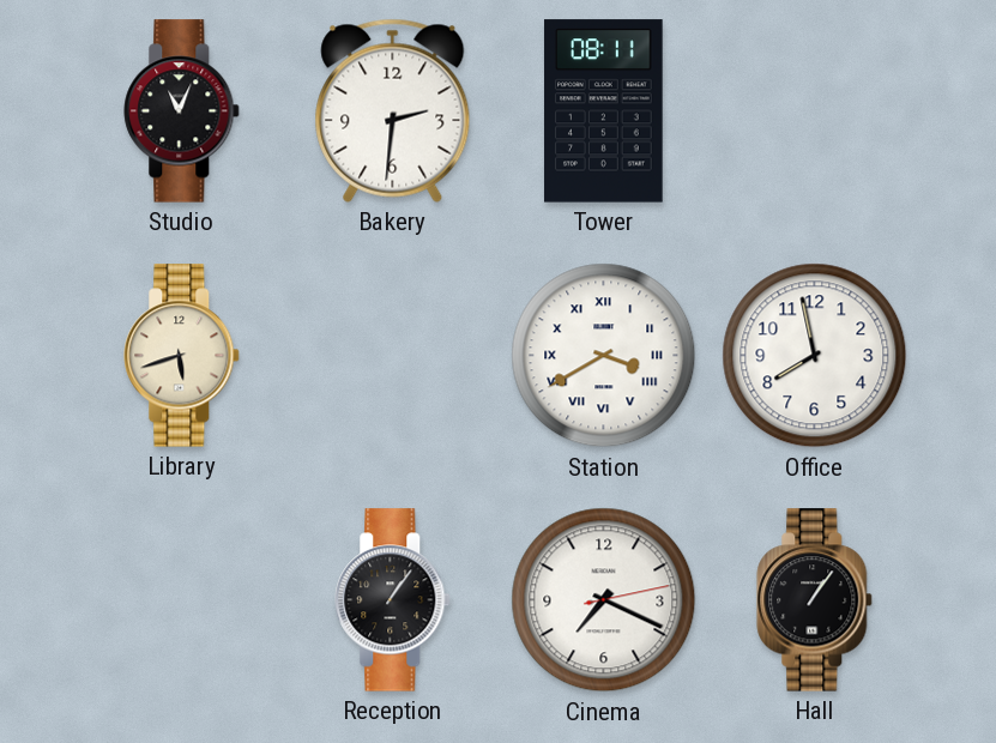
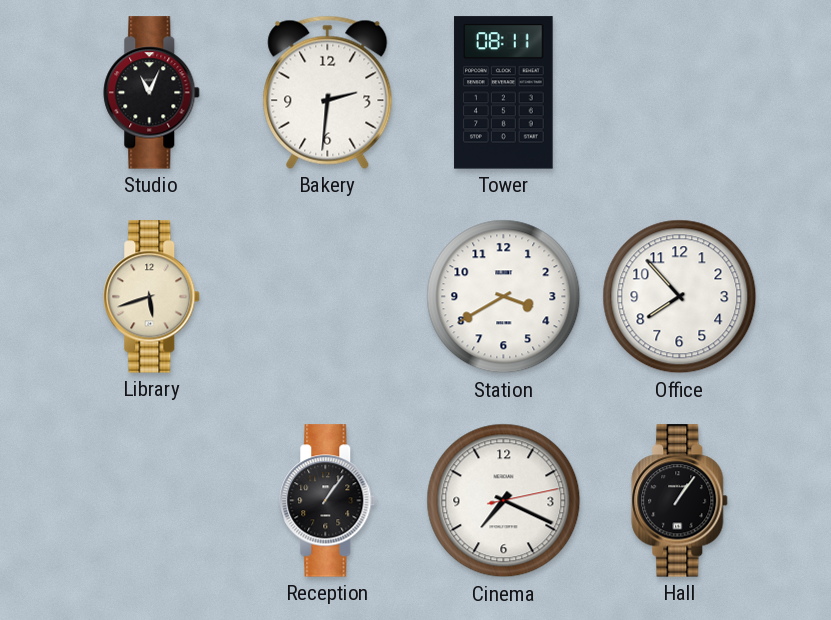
Station numerals: Roman -> Arabic (504, 297)
Office: 7:58 -> 7:53 (680, 297)
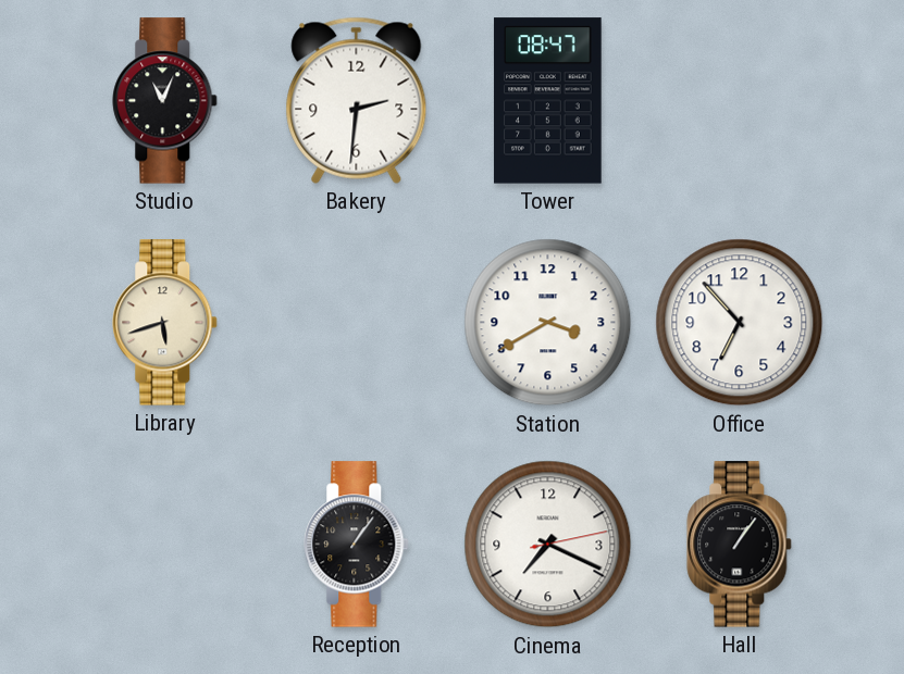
Tower: 08:11 -> 08:47 (548, 101)
Office: 7:53 -> 6:53 (740, 323)
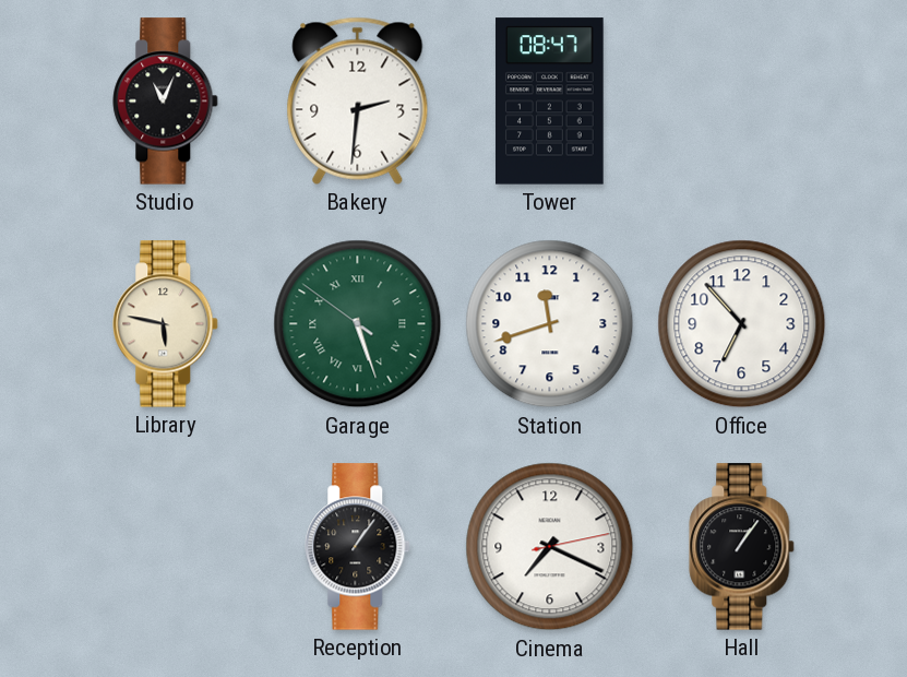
Library: 5:42 -> 5:47 (166, 324)
Garage: none -> 5:26 (358, 324)
Station: 3:40 -> 11:42 (550, 324)
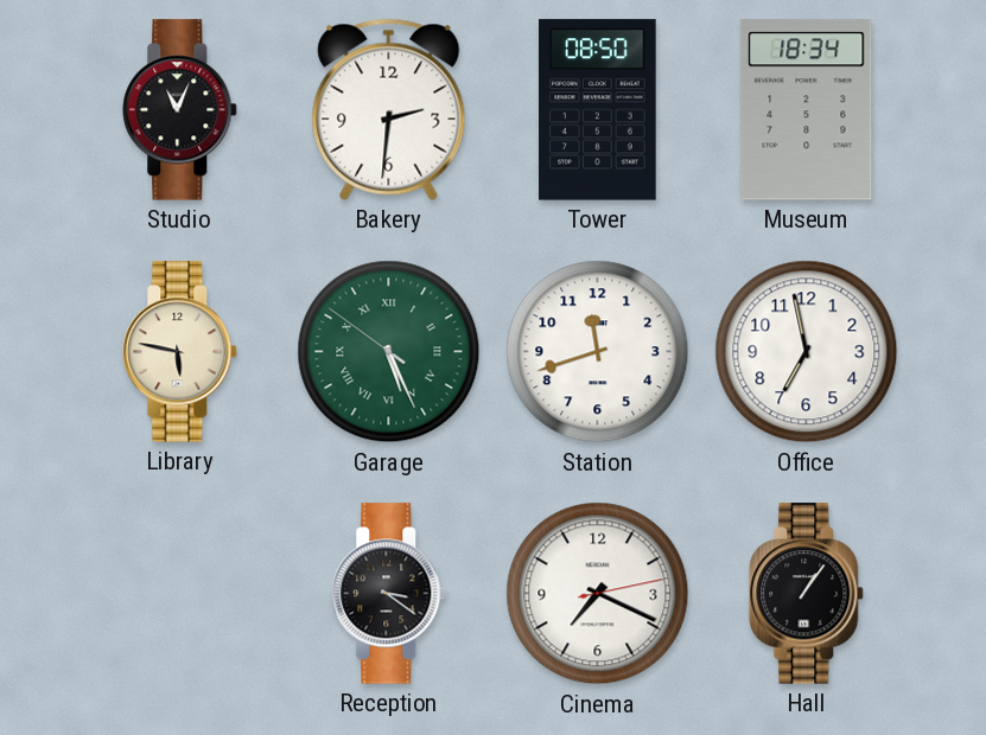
Tower: 08:47 -> 08:50 (598, 110)
Museum: none -> 18:34 (807, 110)
Garage: 5:26 -> 5:25 (389, 352)
Office: 6:53 -> 6:58 (807, 352)
Reception: 1:06 -> 3:21 (389, 594)
